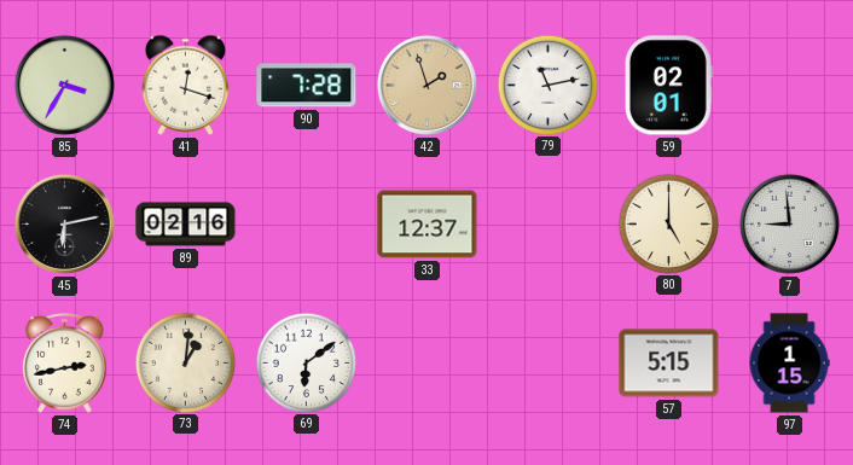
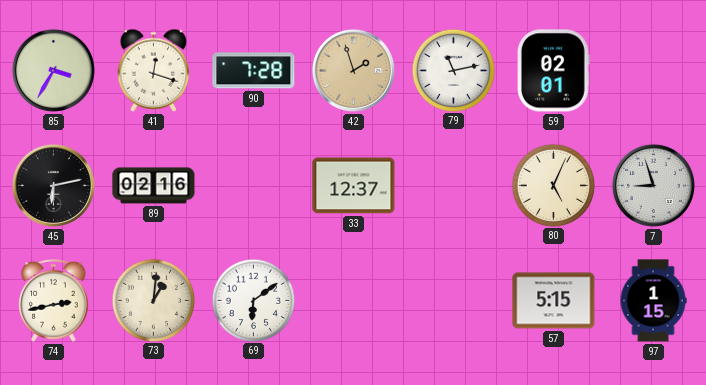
80: 5:00 -> 5:04 (553, 185)
7: 8:59 -> 8:57 (653, 185)
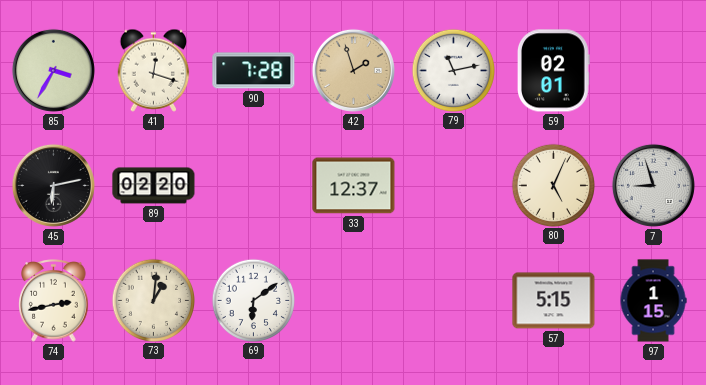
89: 02:16 -> 02:20 (154, 186)
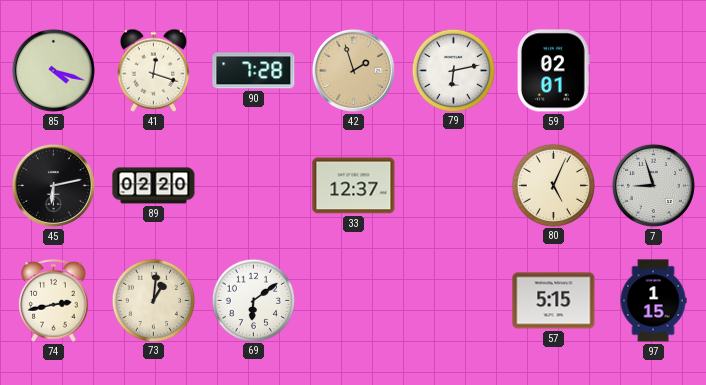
85: 3:35 -> 4:18 (53, 70)
79: 11:13 -> 6:13 (453, 70)
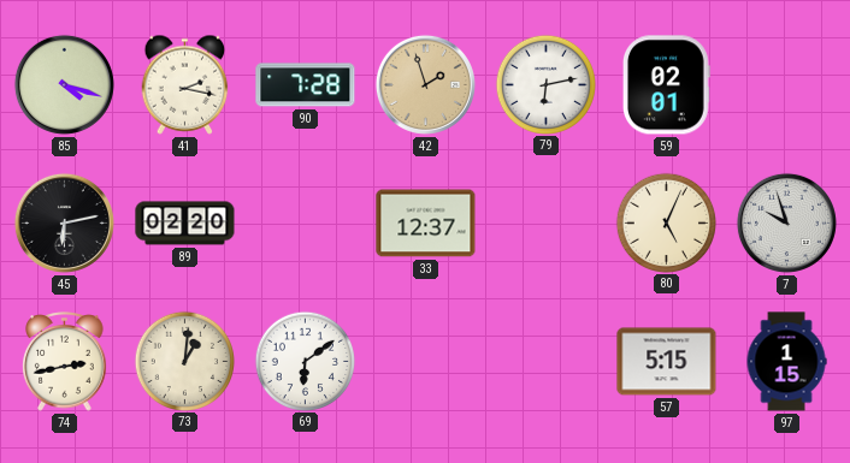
41: 12:18 -> 2:17 (185, 84)
7: 8:57 -> 9:57 (786, 222)
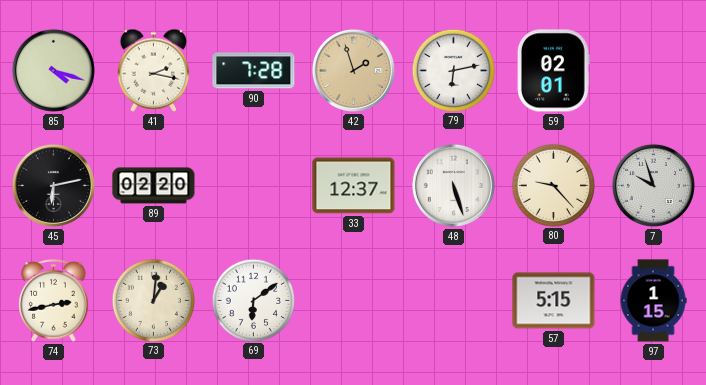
48: none -> 5:27 (453, 185)
80: 5:04 -> 9:23 (553, 185)
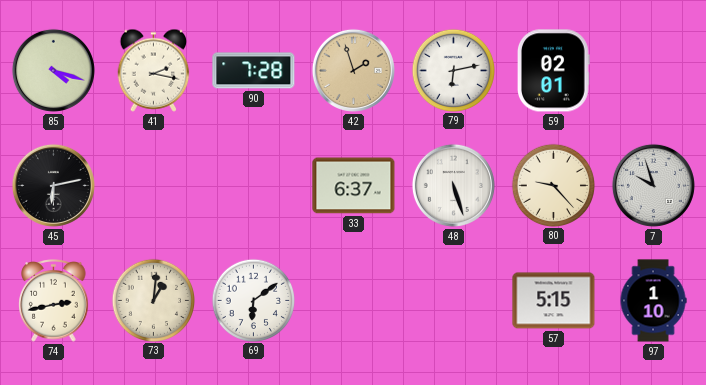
89: 02:20 -> none (154, 186)
33: 12:37 -> 6:37 (354, 186)
97: 1:15 -> 1:10 (653, 301)
